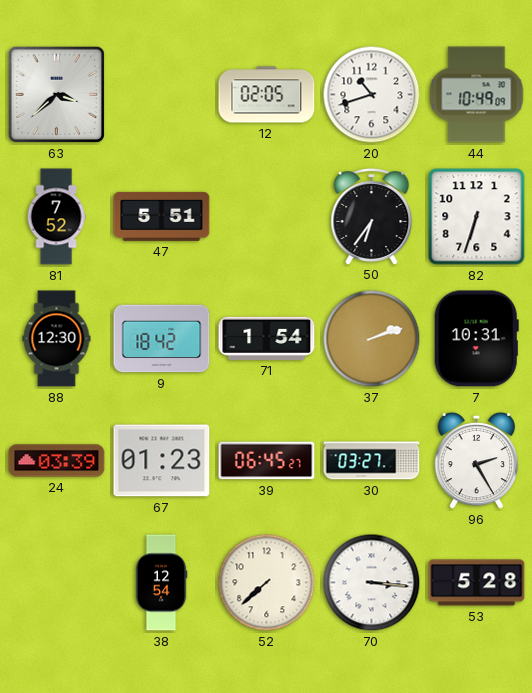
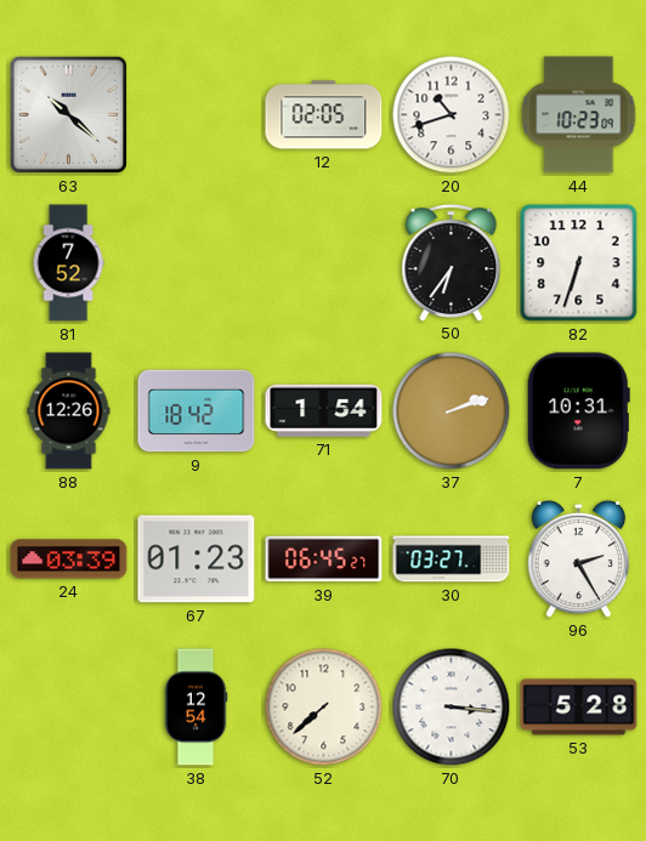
63: 3:38 -> 10:22 (68, 114)
44: 10:49 -> 10:23 (579, 115)
47: 5:51 -> none (162, 216)
88: 12:30 -> 12:26 (69, 411)
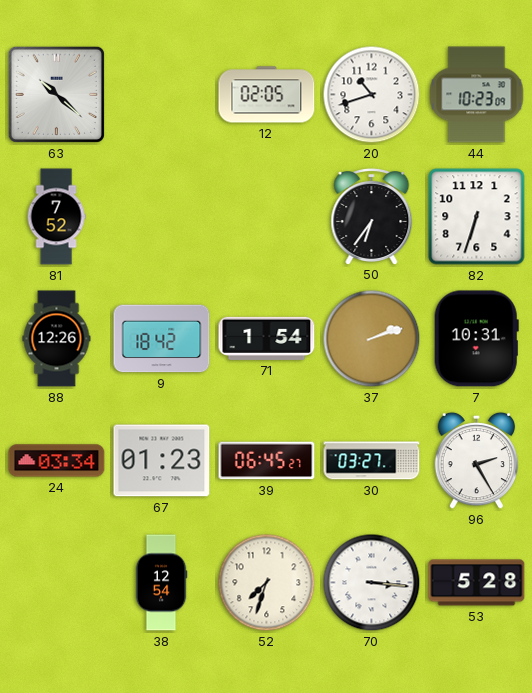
24: 03:39 -> 03:34 (57, 461)
52: 7:38 -> 7:33 (267, 583)
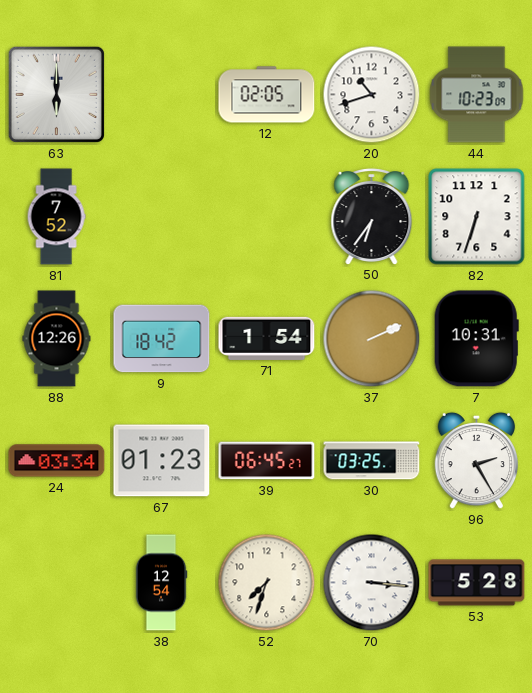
63: 10:22 -> 6:00 (56, 94)
37: 2:12 -> 2:11 (372, 339)
30: 03:27 -> 03:25 (372, 461)
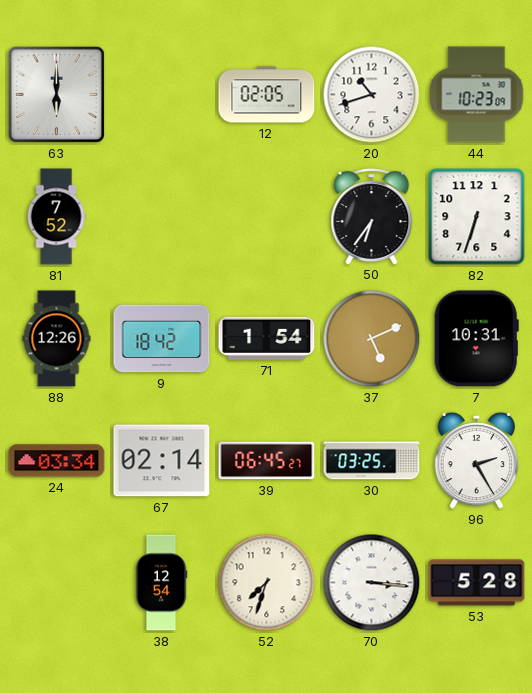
37: 2:11 -> 5:11 (372, 339)
67: 01:23 -> 02:14 (162, 461)
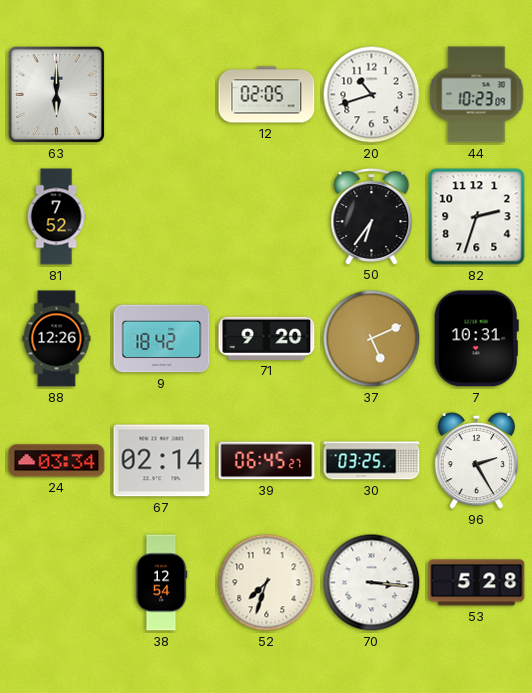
82: 6:33 -> 2:33 (477, 217)
71: 1:54 -> 9:20 (267, 338)
